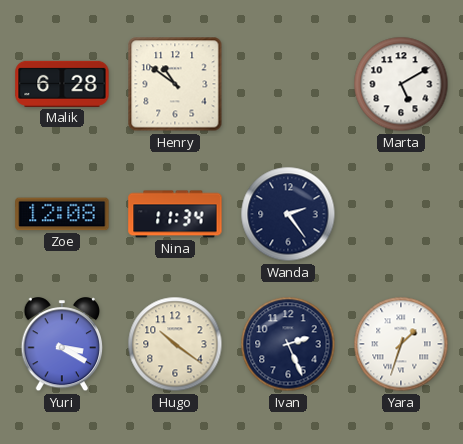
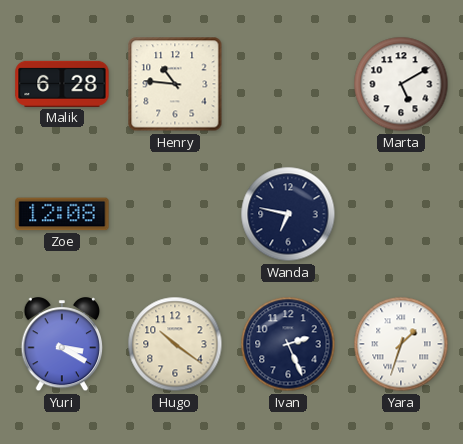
Henry: 10:51 -> 10:46 (175, 84)
Nina: 11:34 -> none (175, 214)
Wanda: 2:24 -> 6:47 (288, 214)
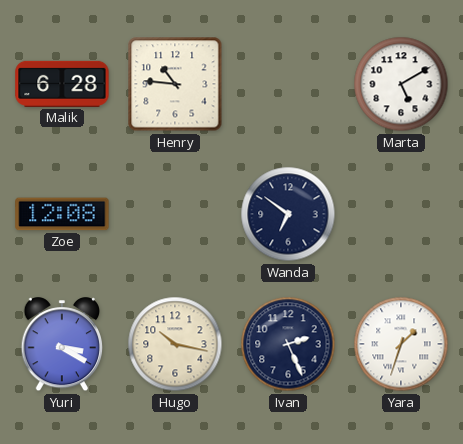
Wanda: 6:47 -> 6:51 (288, 214)
Hugo: 10:21 -> 10:17 (175, 344)
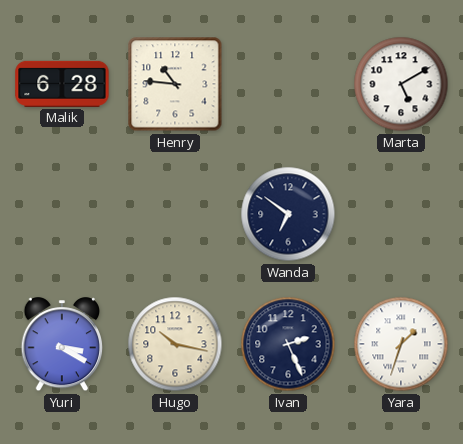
Zoe: 12:08 -> none (62, 214)
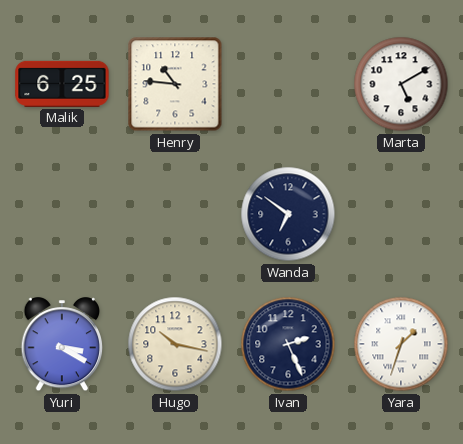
Malik: 6:28 -> 6:25 (62, 84)
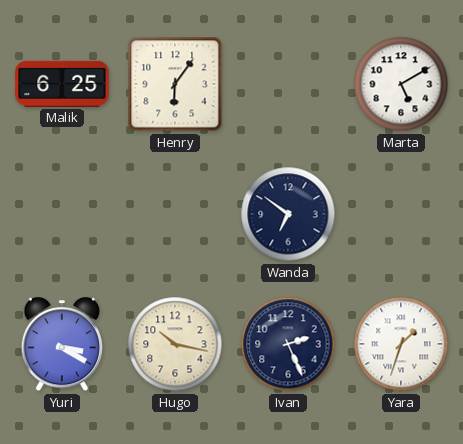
Henry: 10:46 -> 6:06 (175, 84)
